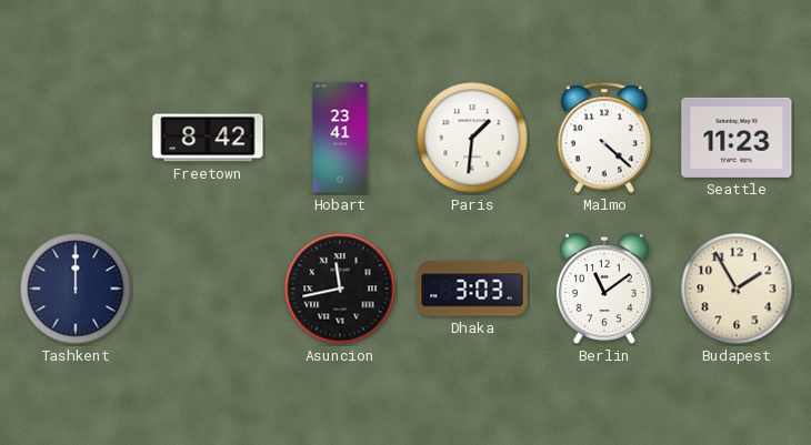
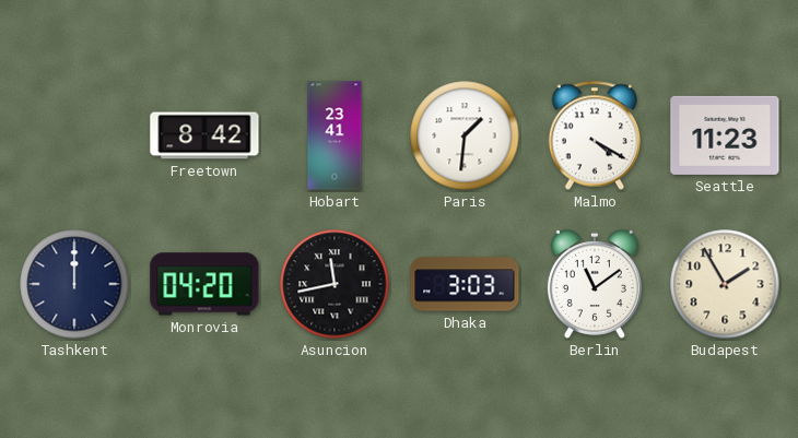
Malmo: 4:22 -> 4:20 (594, 135)
Monrovia: none -> 04:20 (204, 284)
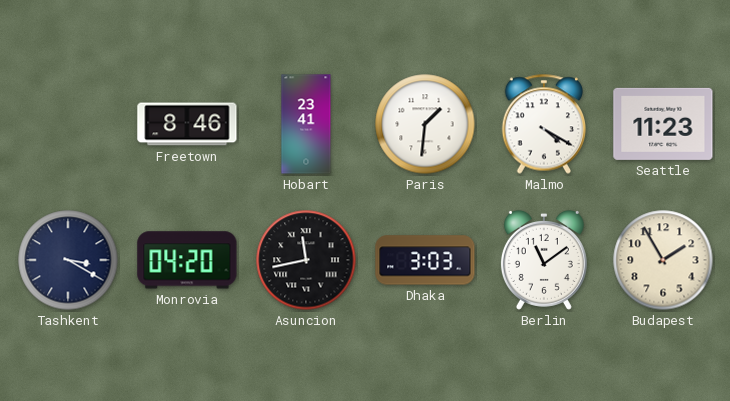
Freetown: 8:42 -> 8:46 (187, 124)
Tashkent: 12:00 -> 3:20 (68, 260)
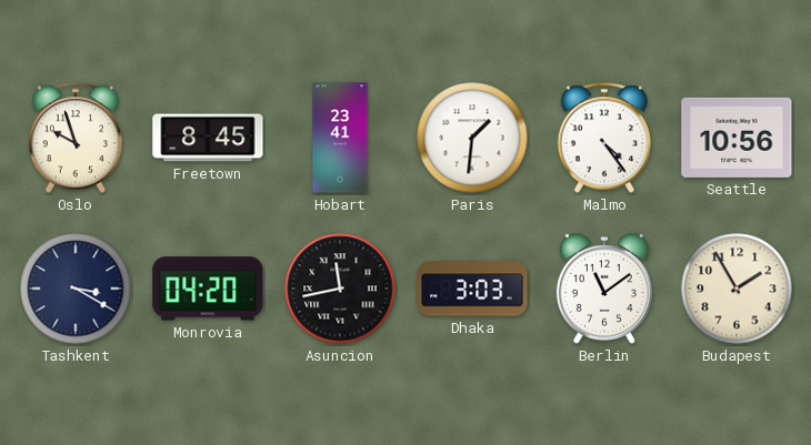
Oslo: none -> 9:57 (74, 138)
Freetown: 8:46 -> 8:45 (208, 138)
Malmo: 4:20 -> 4:24 (603, 138)
Seattle: 11:23 -> 10:56 (737, 138)
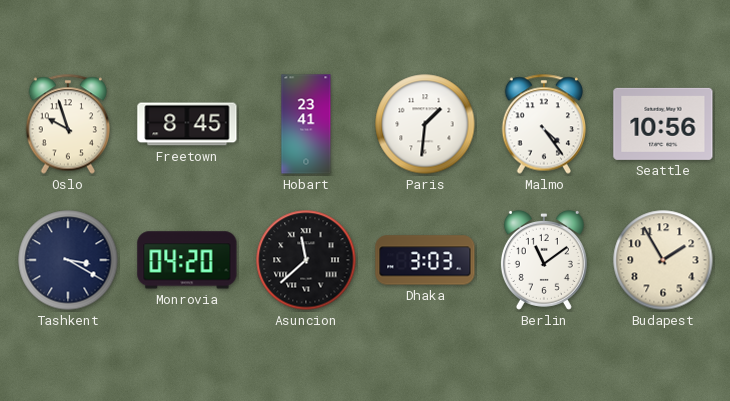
Asuncion: 11:43 -> 11:38 (306, 260)
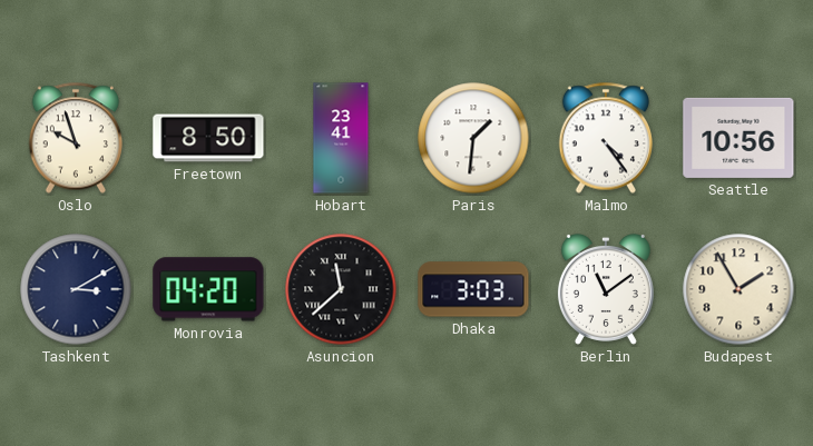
Freetown: 8:45 -> 8:50 (208, 138)
Tashkent: 3:20 -> 3:10 (76, 289)
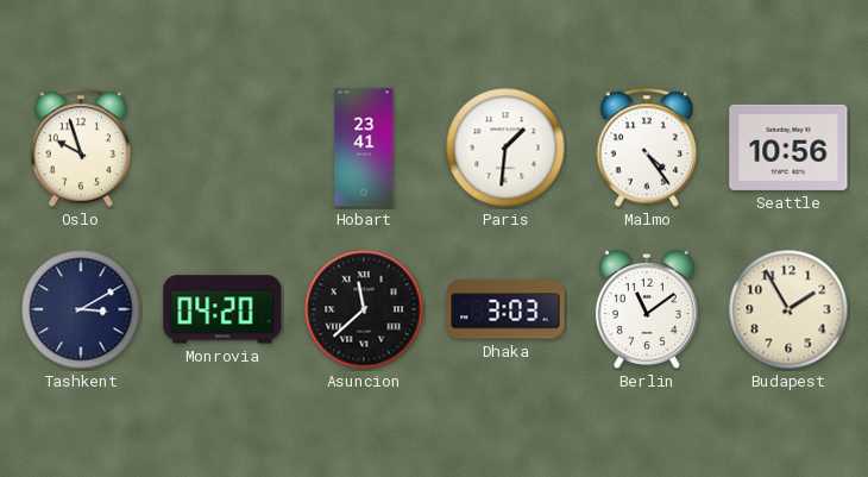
Freetown: 8:50 -> none (208, 138)
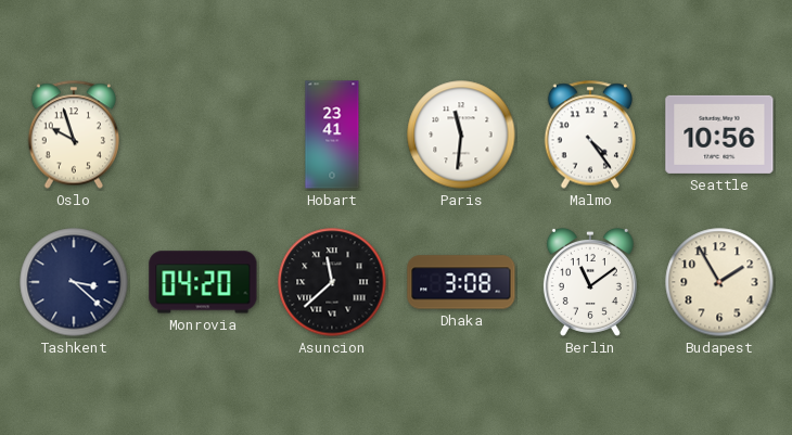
Paris: 1:31 -> 11:31 (461, 135)
Tashkent: 3:10 -> 3:22 (74, 282)
Dhaka: 3:03 -> 3:08 (461, 282)
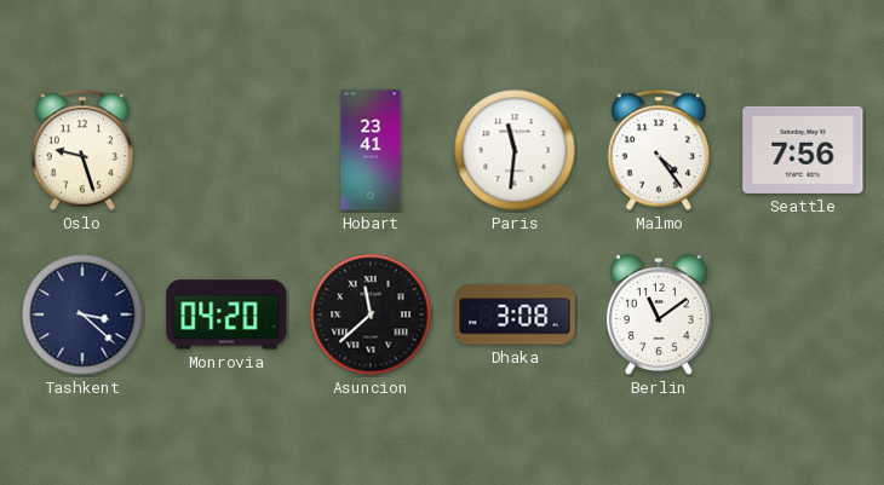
Oslo: 9:57 -> 9:27 (81, 150)
Seattle: 10:56 -> 7:56 (803, 150)
Budapest: 1:55 -> none (719, 282)
